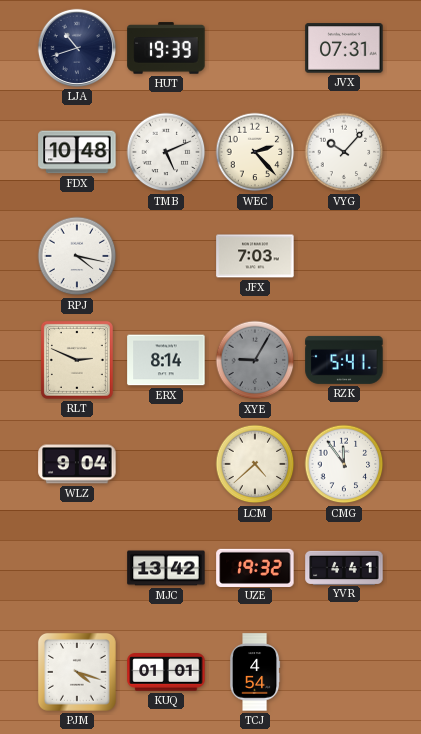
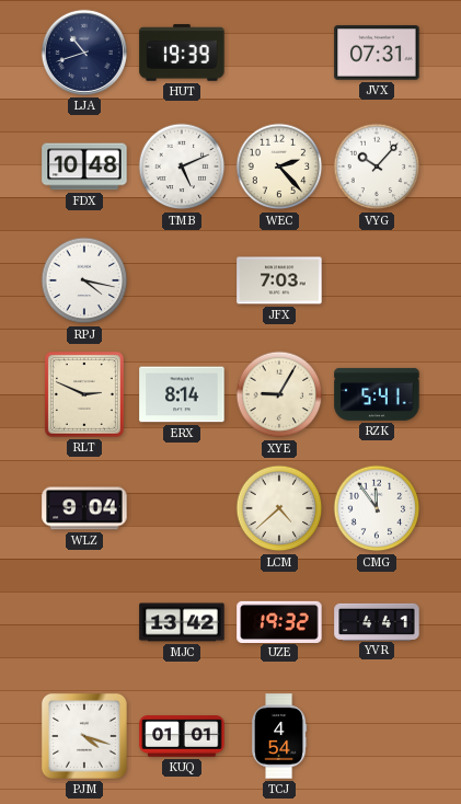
XYE dial: grey -> cream (279, 394)
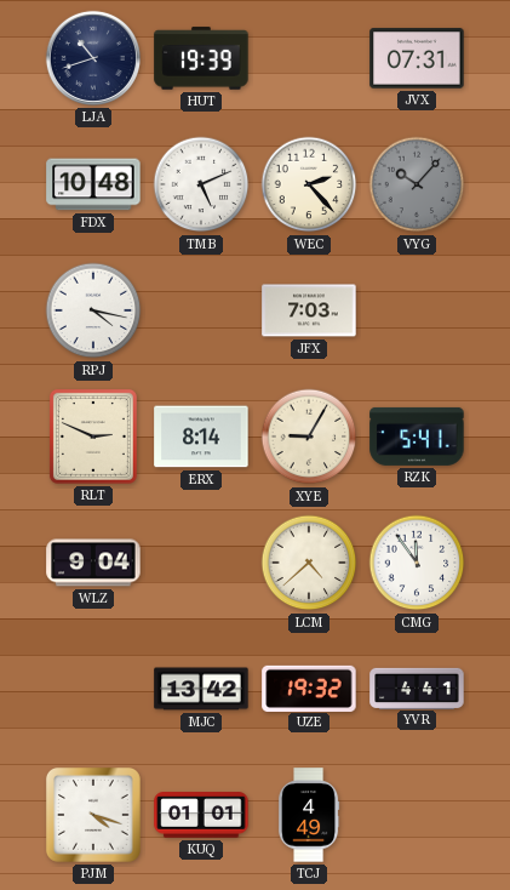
VYG dial: white -> grey (417, 184)
TCJ: 4:54 -> 4:49 (309, 815)
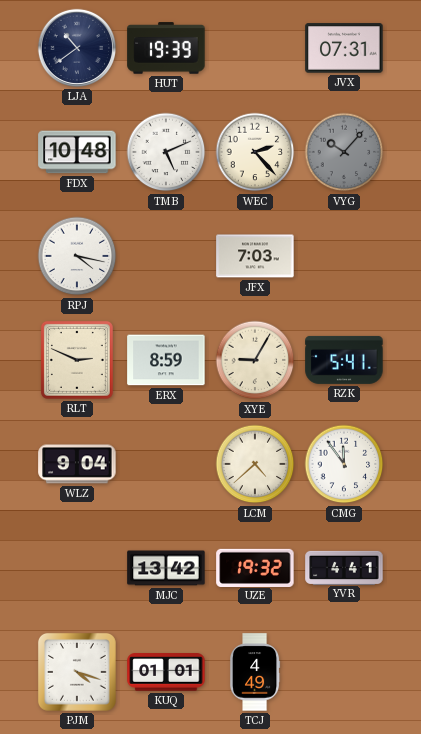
LJA: 10:42 -> 10:39 (77, 48)
ERX: 8:14 -> 8:59 (166, 360)
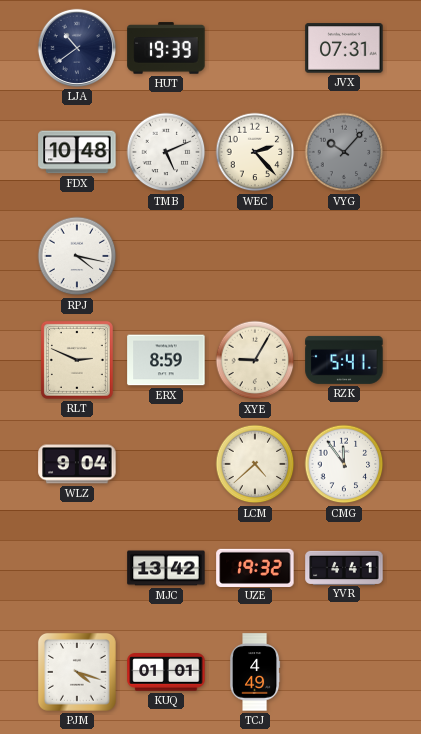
JFX: 7:03 -> none (255, 256)
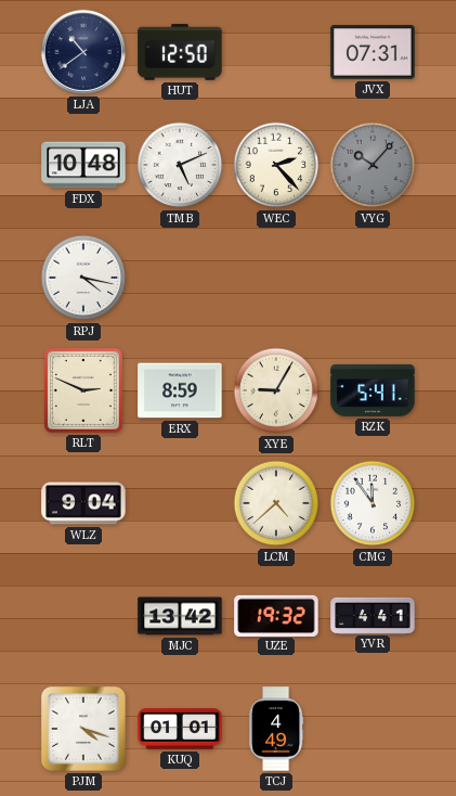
HUT: 19:39 -> 12:50 (180, 52)
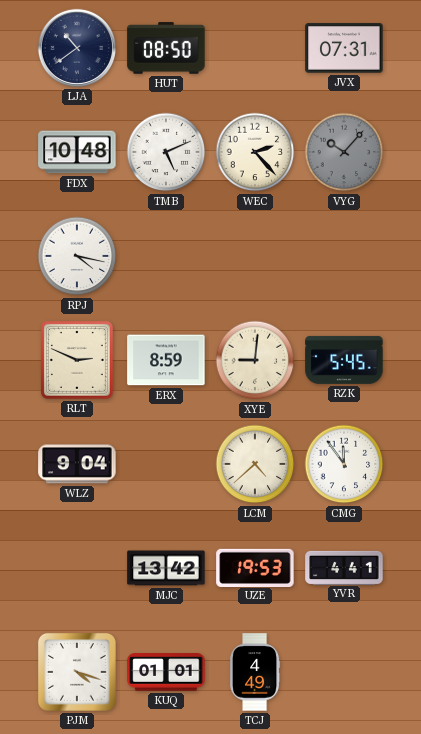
HUT: 12:50 -> 08:50 (166, 48)
XYE: 9:05 -> 9:01 (255, 360)
RZK: 5:41 -> 5:45 (344, 360)
UZE: 19:32 -> 19:53 (255, 567)
